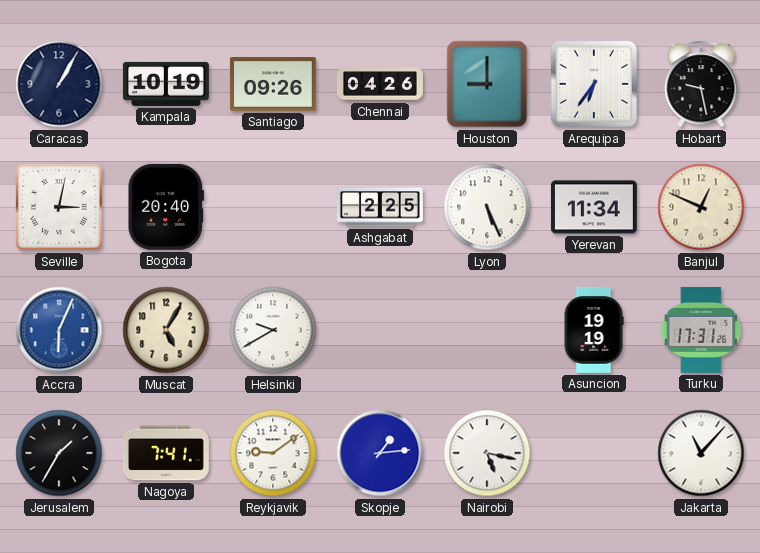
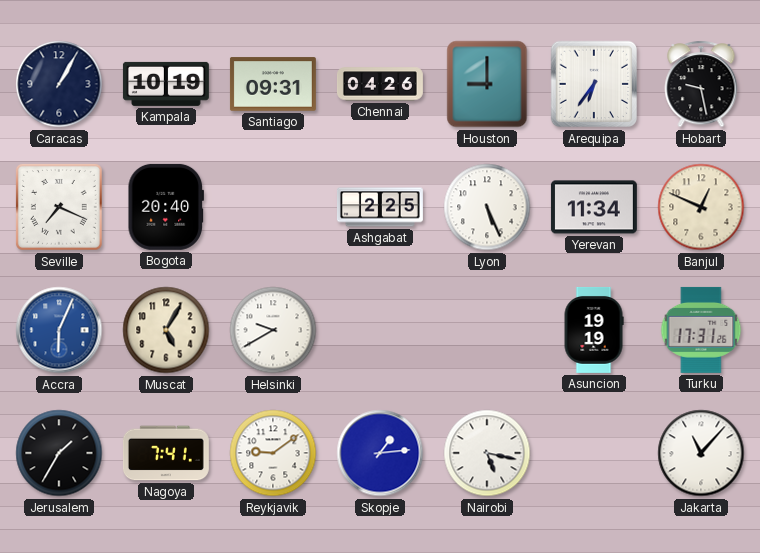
Santiago: 09:26 -> 09:31 (273, 84)
Seville: 3:02 -> 7:19 (59, 207)
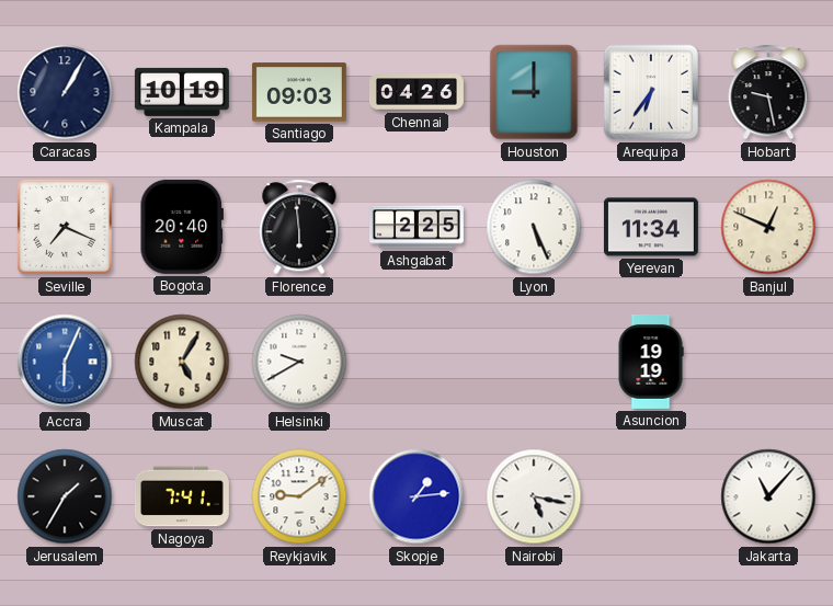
Santiago: 09:31 -> 09:03 (299, 92)
Florence: none -> 5:59 (299, 227)
Turku: 17:31 -> none (701, 330)
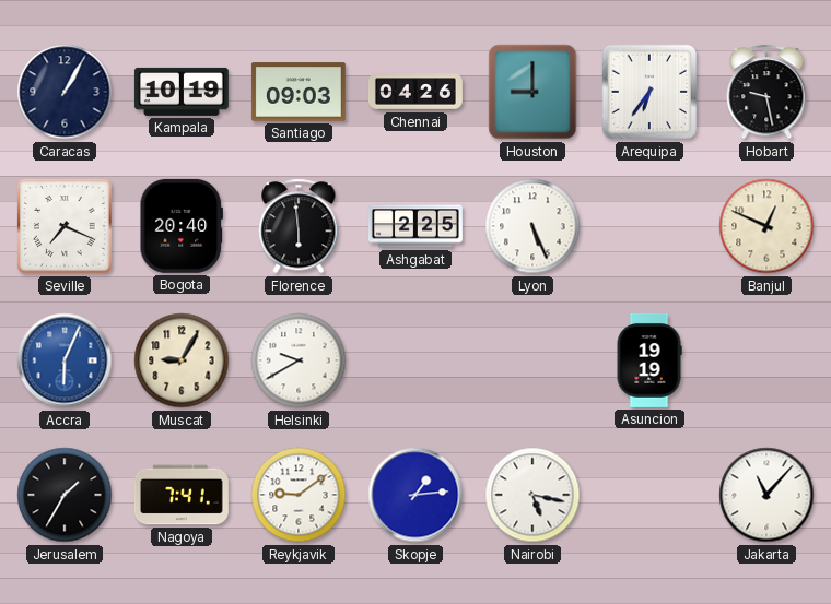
Yerevan: 11:34 -> none (651, 227)
Muscat: 5:05 -> 9:05 (182, 360)
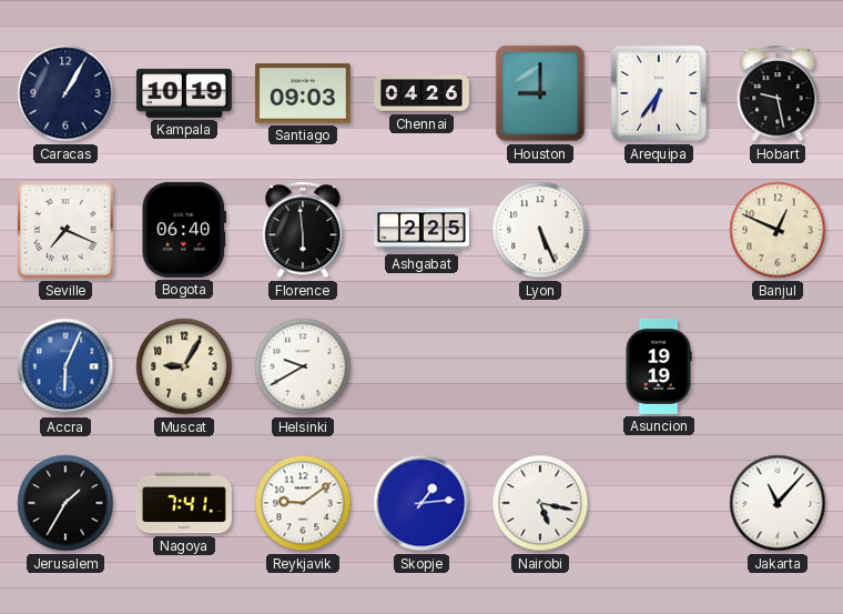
Bogota: 20:40 -> 06:40 (183, 230)
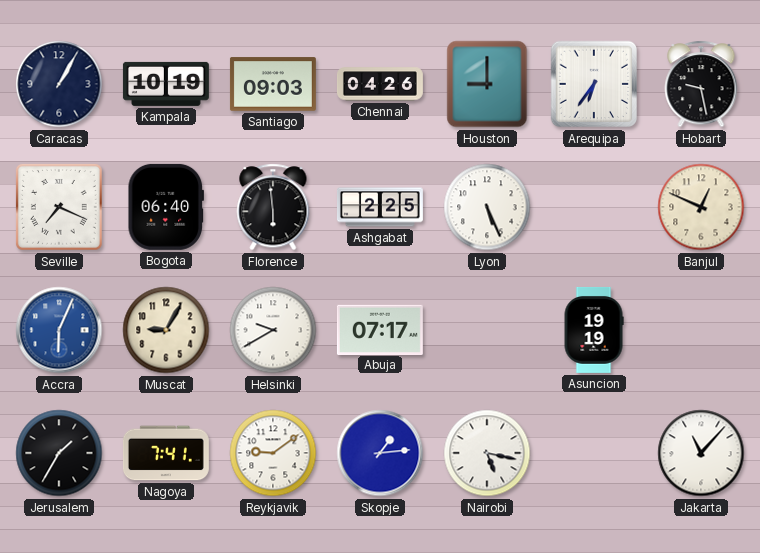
Abuja: none -> 07:17 (380, 329)
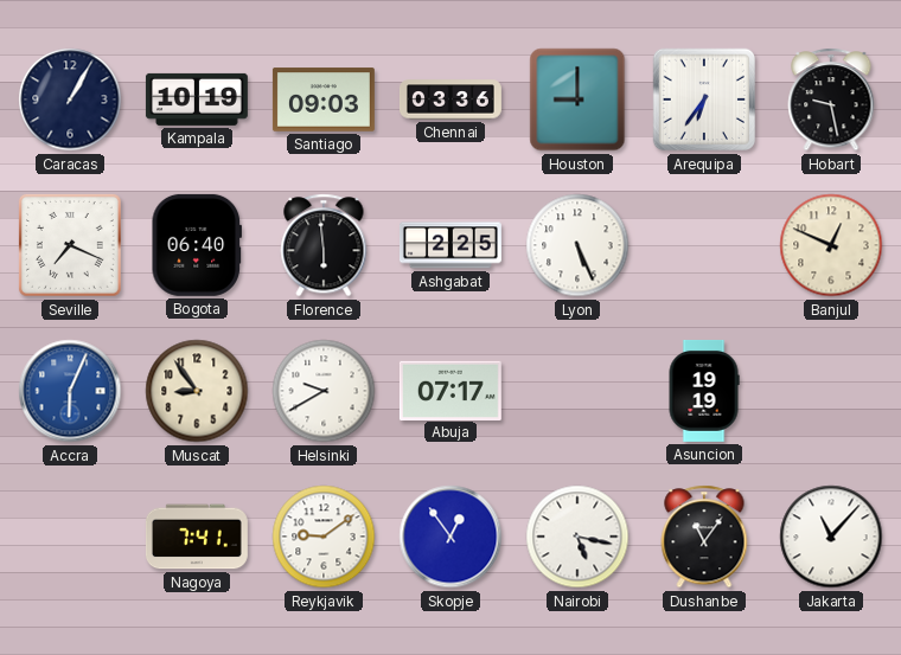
Chennai: 04:26 -> 03:36 (451, 99)
Muscat: 9:05 -> 8:54 (197, 391)
Jerusalem: 1:35 -> none (59, 453)
Skopje: 1:14 -> 12:54 (451, 537)
Dushanbe: none -> 11:06 (704, 537)
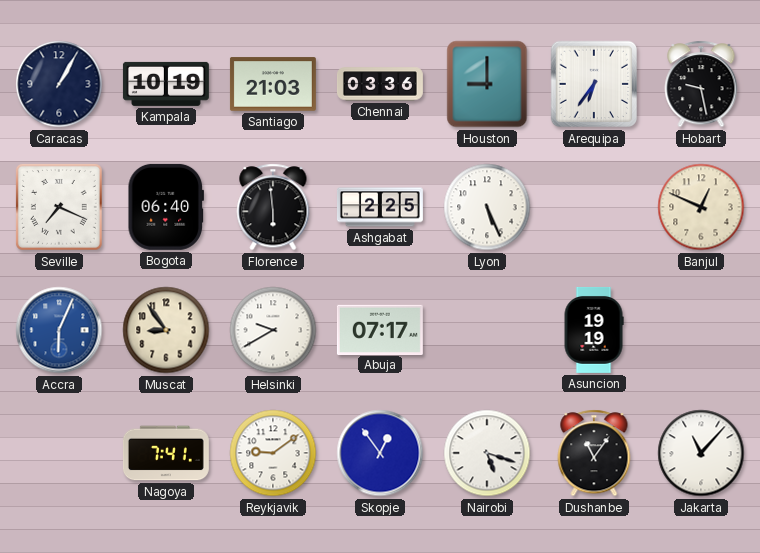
Santiago: 09:03 -> 21:03 (273, 84)
Nairobi: 5:17 -> 5:18 (487, 453)
